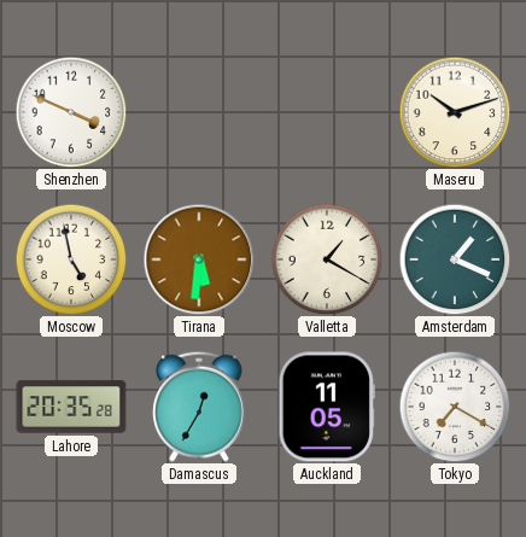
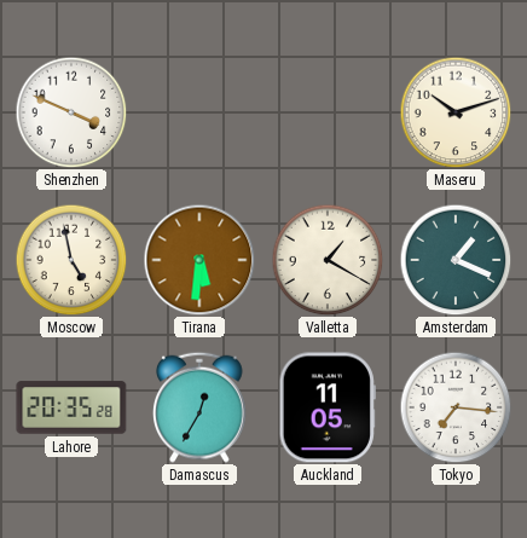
Tokyo: 7:20 -> 7:16 (456, 407)
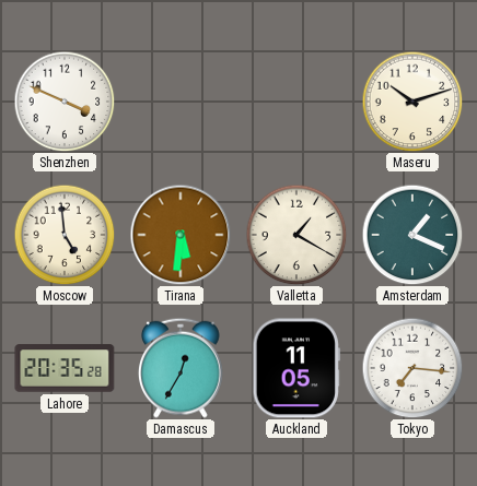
Moscow: 4:58 -> 4:59 (65, 235)
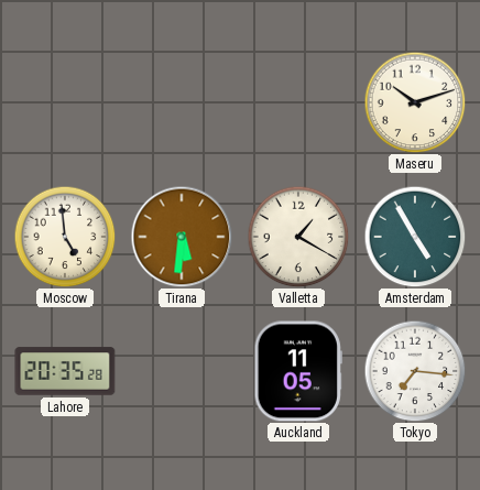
Shenzhen: 3:49 -> none (65, 102)
Amsterdam: 1:19 -> 4:55 (415, 237)
Damascus: 12:35 -> none (182, 368)
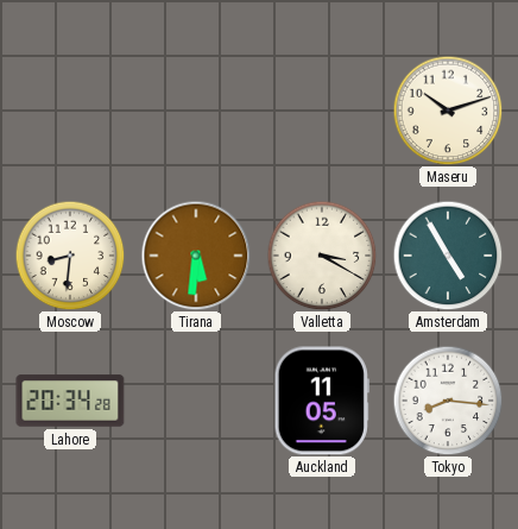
Moscow: 4:59 -> 8:31 (70, 256)
Valletta: 1:20 -> 3:20 (322, 256)
Lahore: 20:35 -> 20:34 (70, 401)
Tokyo: 7:16 -> 8:16 (448, 401)
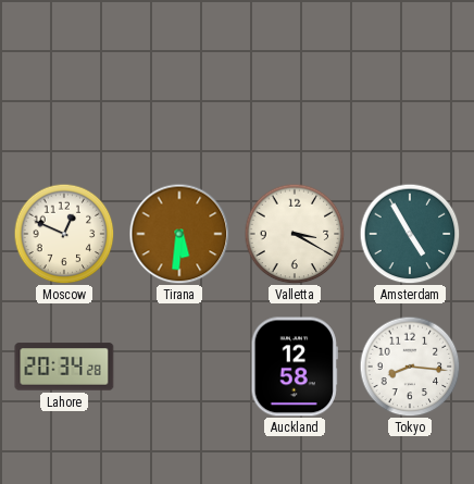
Maseru: 10:12 -> none (448, 111)
Moscow: 8:31 -> 12:49 (64, 234)
Auckland: 11:05 -> 12:58 (295, 367)
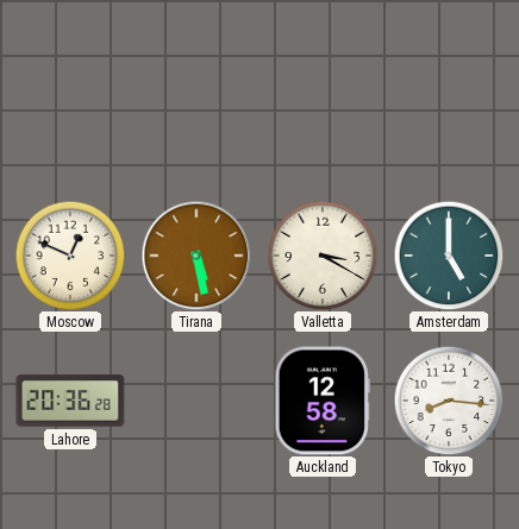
Tirana: 5:31 -> 5:28 (196, 256)
Amsterdam: 4:55 -> 5:00 (449, 256)
Lahore: 20:34 -> 20:36 (70, 401)
